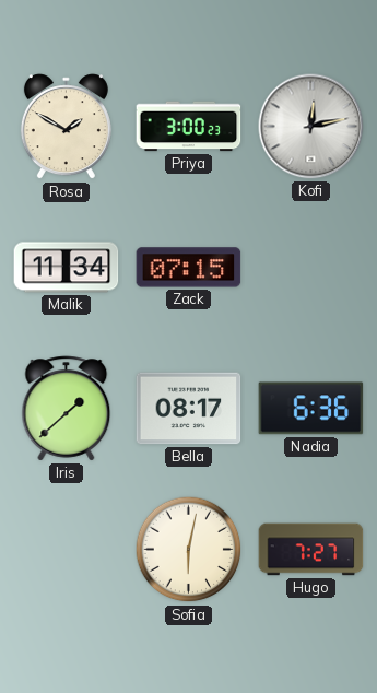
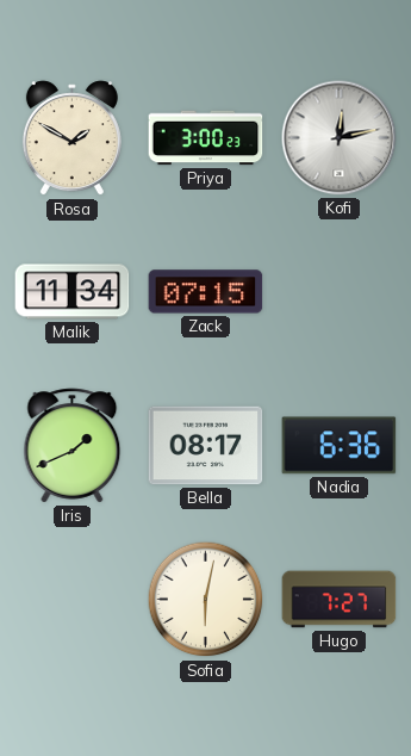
Iris: 1:38 -> 1:41 (73, 446)
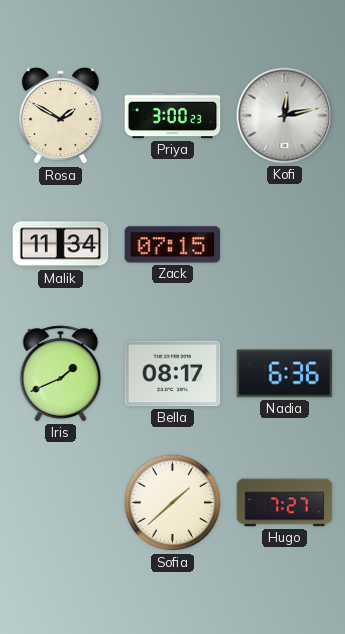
Sofia: 6:02 -> 1:38 (173, 503)
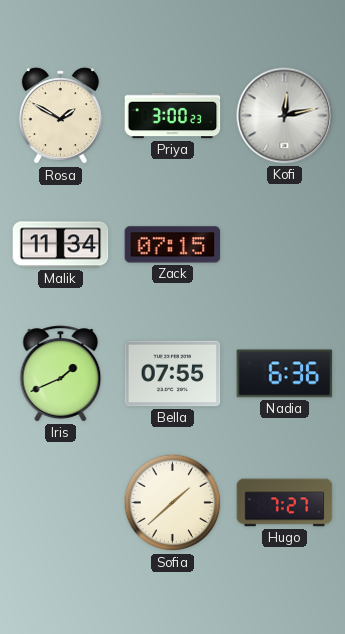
Bella: 08:17 -> 07:55 (173, 374)
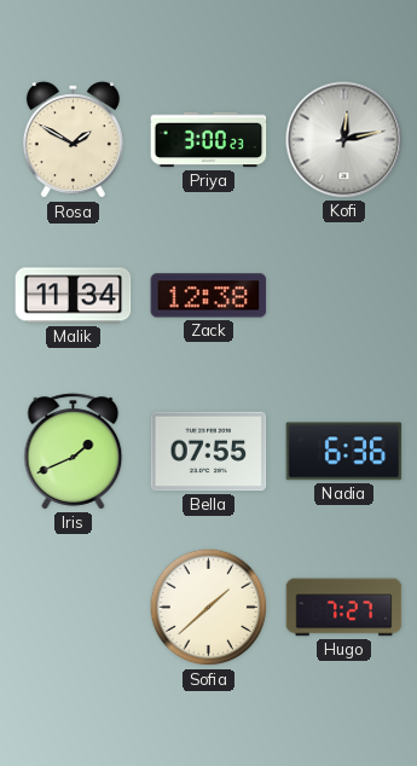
Zack: 07:15 -> 12:38 (209, 296)
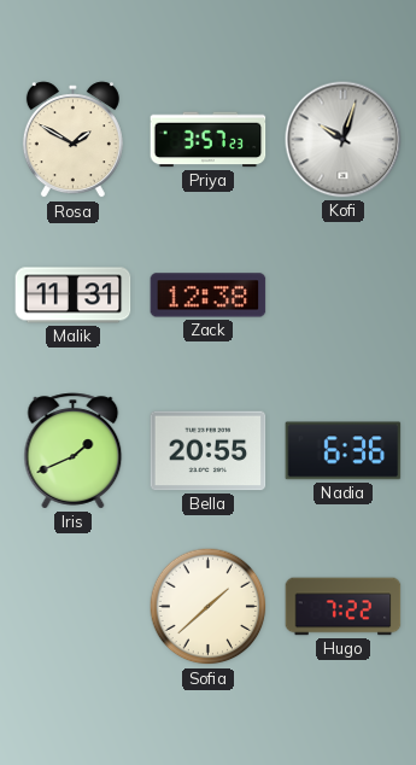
Priya: 3:00 -> 3:57 (209, 140)
Kofi: 12:13 -> 10:03 (344, 140)
Malik: 11:34 -> 11:31 (74, 296)
Bella: 07:55 -> 20:55 (209, 451)
Hugo: 7:27 -> 7:22 (344, 607)
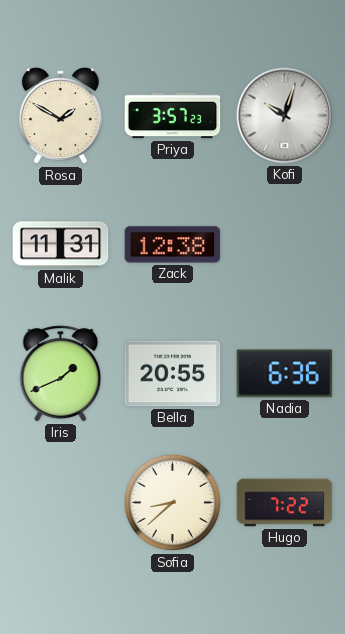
Sofia: 1:38 -> 8:38 (173, 503)
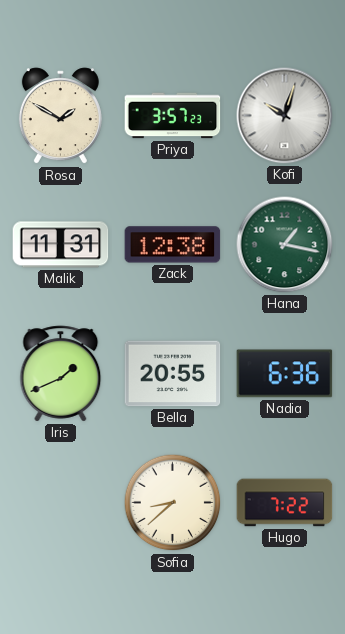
Hana: none -> 1:17 (285, 245)
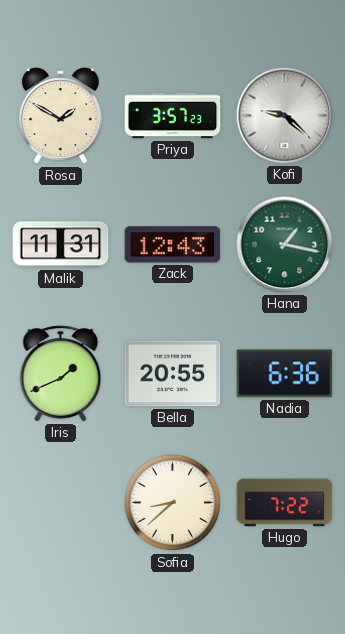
Kofi: 10:03 -> 9:22 (285, 116)
Zack: 12:38 -> 12:43 (173, 245)
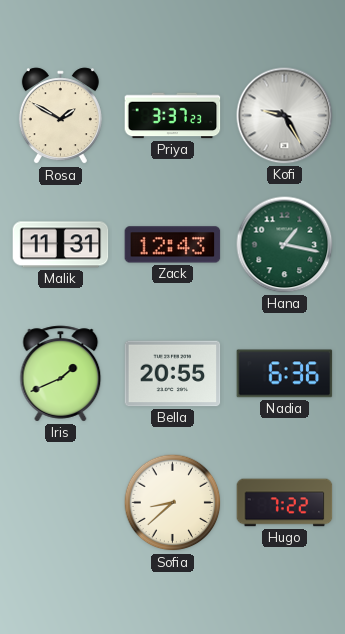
Priya: 3:57 -> 3:37 (173, 116)
Kofi: 9:22 -> 9:25 (285, 116)
